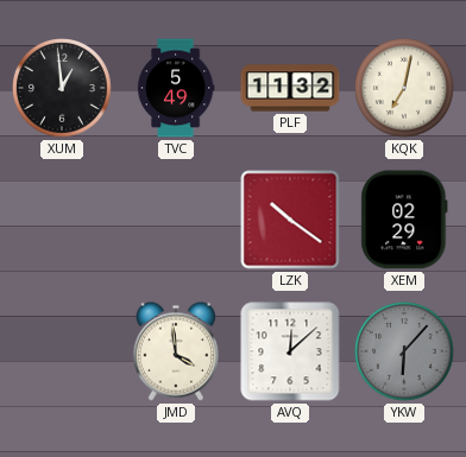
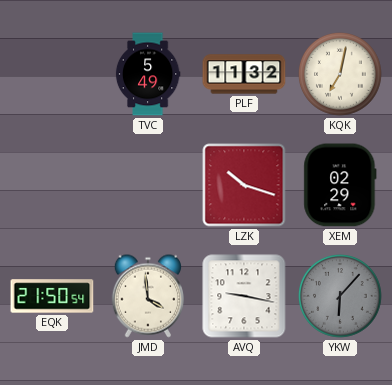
XUM: 12:59 -> none (63, 89)
LZK: 10:21 -> 10:18 (244, 185)
EQK: none -> 21:50 (52, 296)
AVQ: 12:08 -> 9:17 (244, 296)
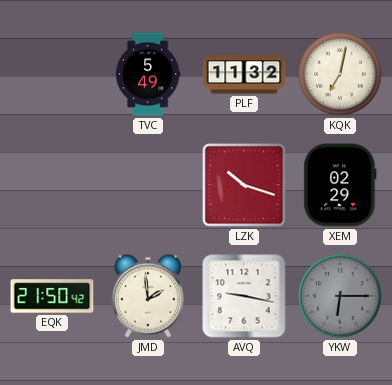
EQK: 21:50:54 -> 21:50:42 (52, 296)
JMD: 3:59 -> 1:59 (147, 296)
YKW: 6:07 -> 6:15 (341, 297)
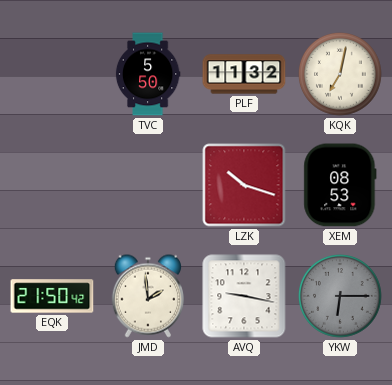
TVC: 5:49 -> 5:50 (148, 74)
XEM: 02:29 -> 08:53 (340, 185)
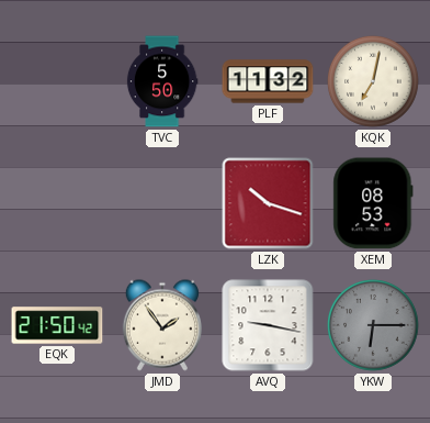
JMD: 1:59 -> 1:54 (161, 325)
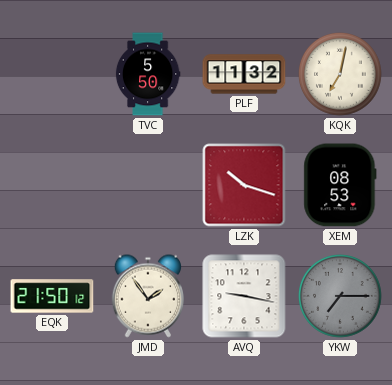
EQK: 21:50:42 -> 21:50:12 (52, 296)
YKW: 6:15 -> 7:15 (341, 297)
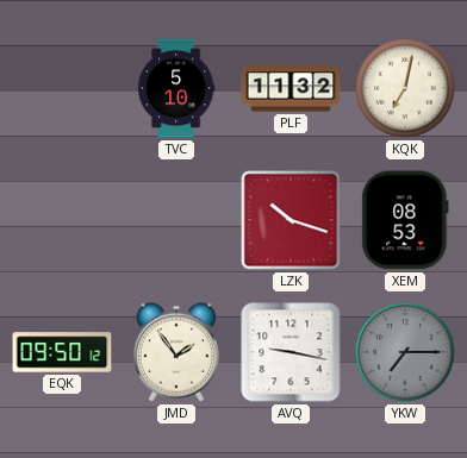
TVC: 5:50 -> 5:10 (176, 88)
EQK: 21:50 -> 09:50 (62, 352)
